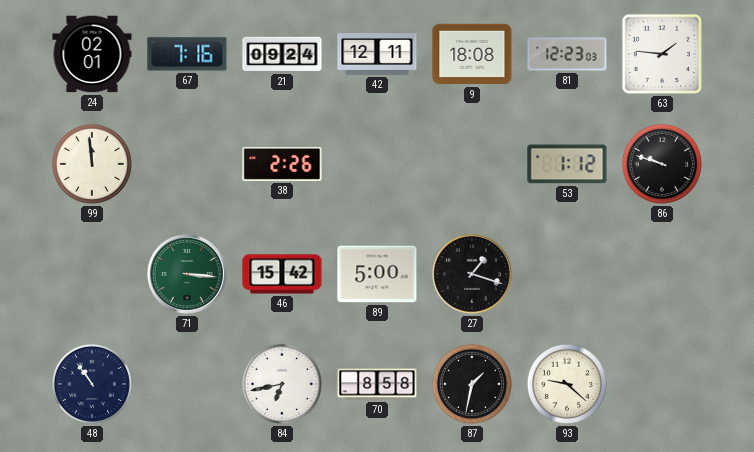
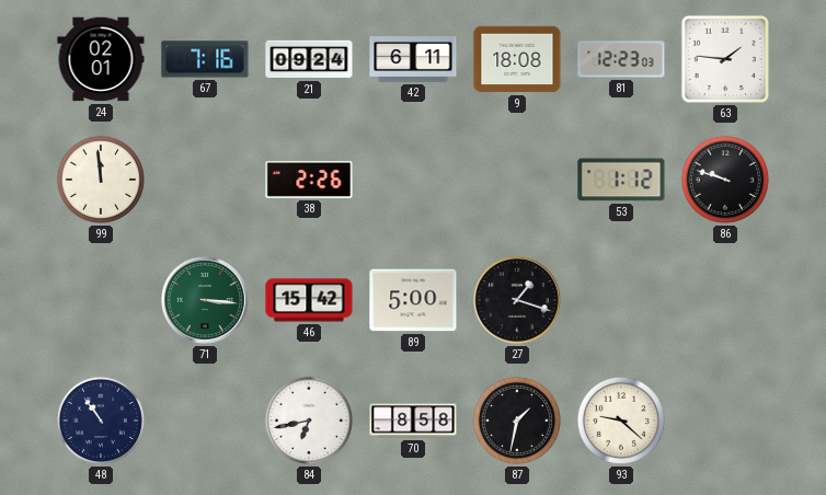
42: 12:11 -> 6:11 (413, 60)
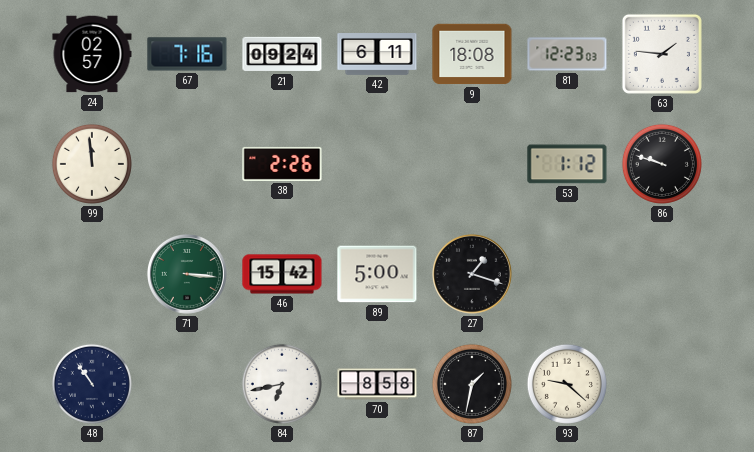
24: 02:01 -> 02:57 (92, 54)
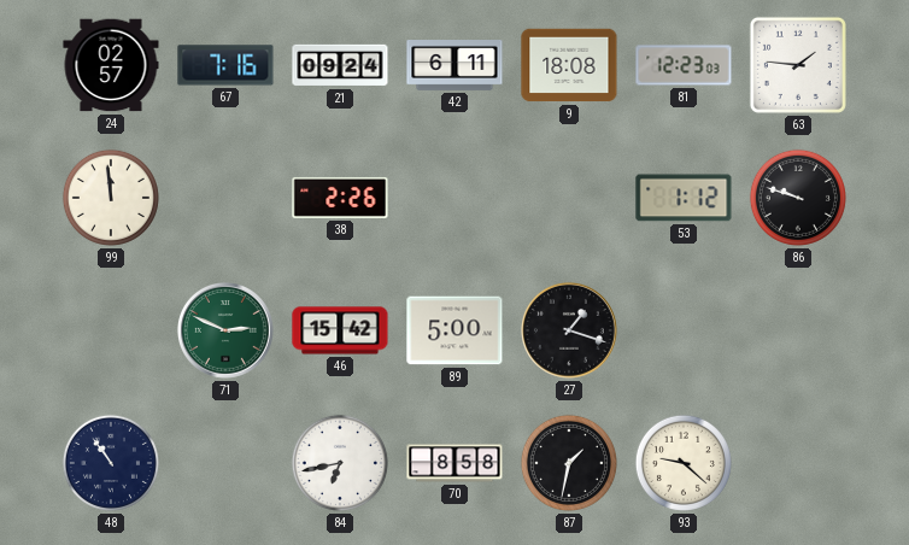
71: 3:16 -> 2:49 (227, 332)
